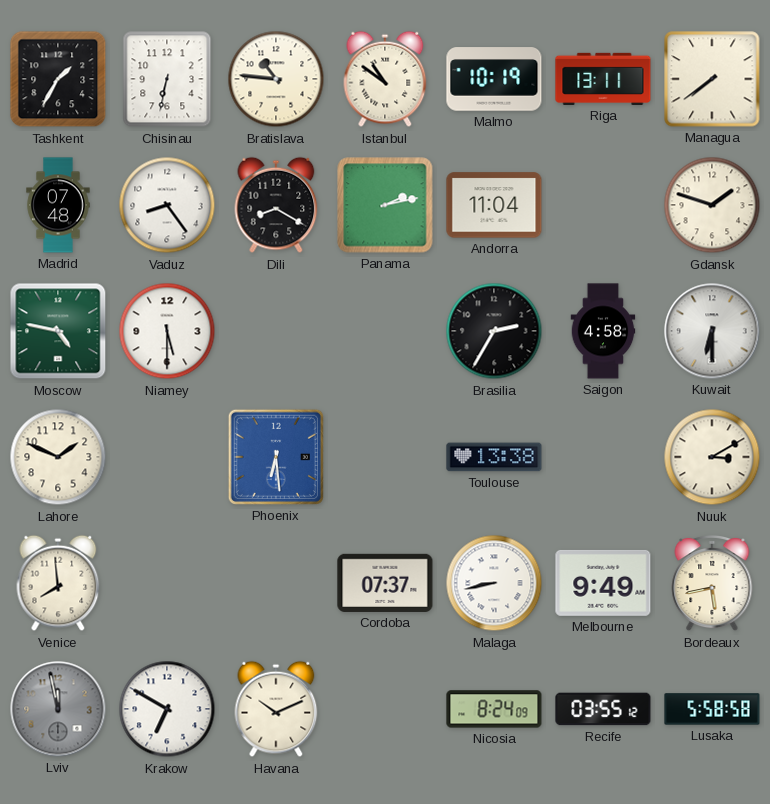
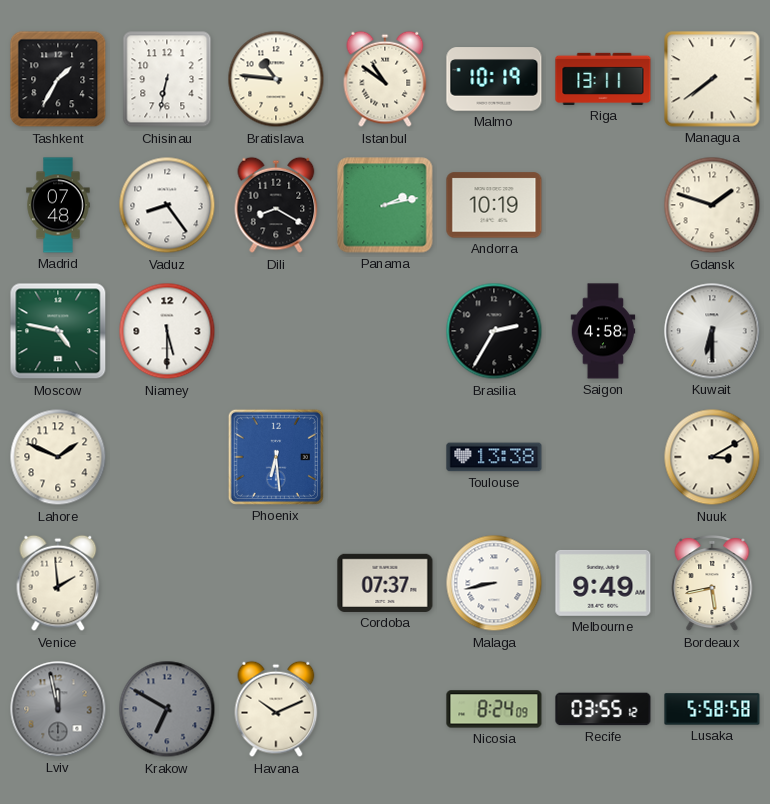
Andorra: 11:04 -> 10:19 (494, 205)
Venice: 7:59 -> 1:59 (58, 583)
Krakow dial: white -> grey (167, 709)
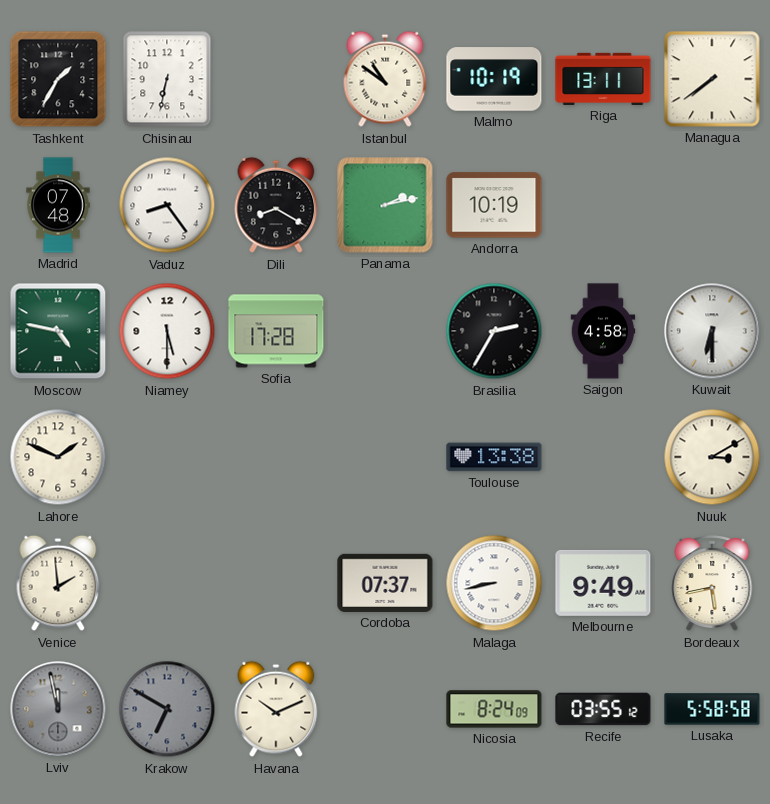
Bratislava: 10:46 -> none (276, 79)
Gdansk: 1:48 -> none (712, 205)
Sofia: none -> 17:28 (276, 331)
Phoenix: 6:29 -> none (276, 457)
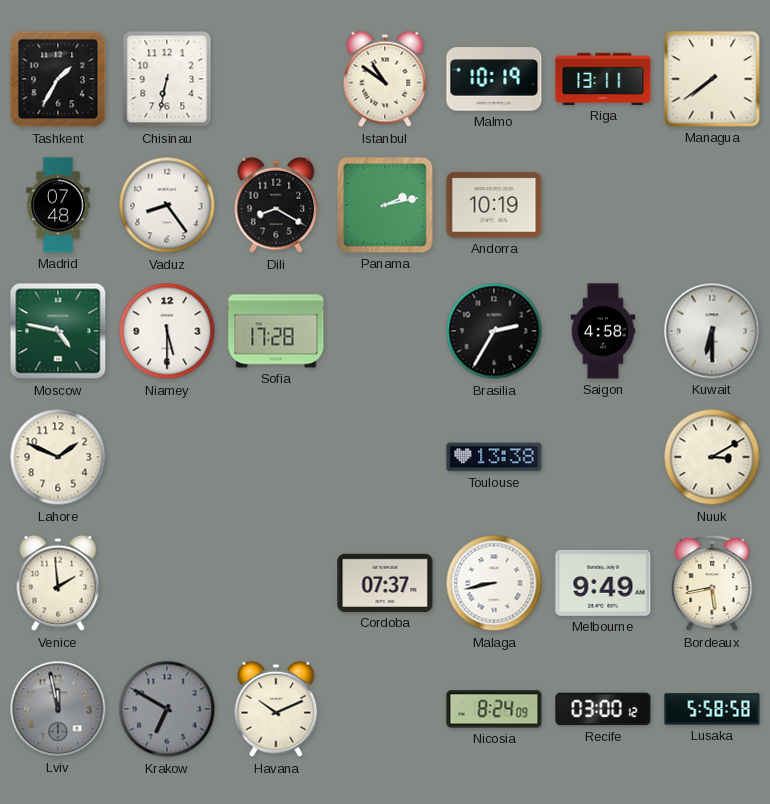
Recife: 03:55 -> 03:00 (603, 709)
